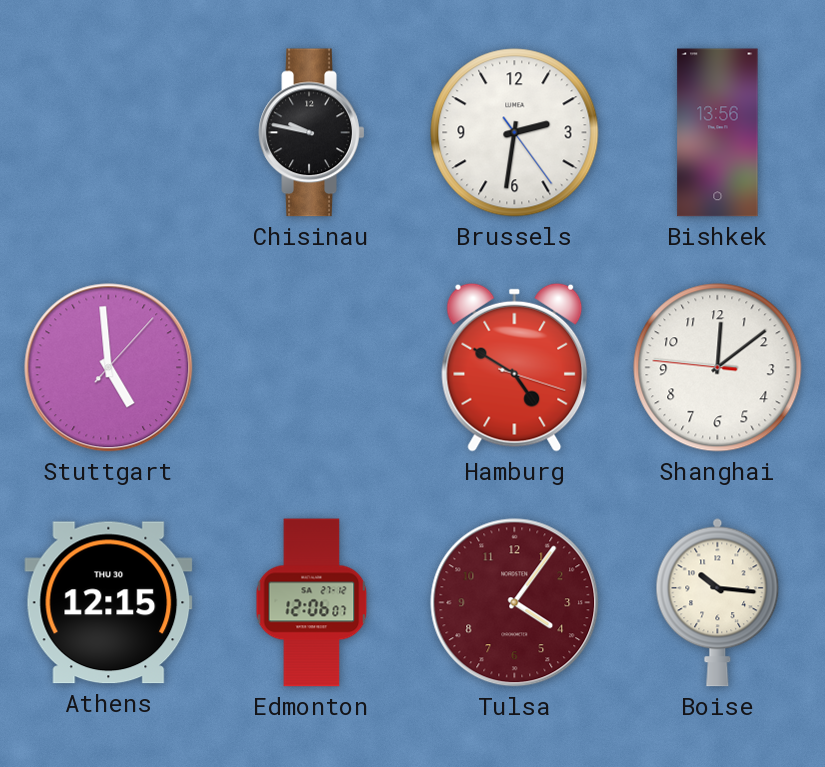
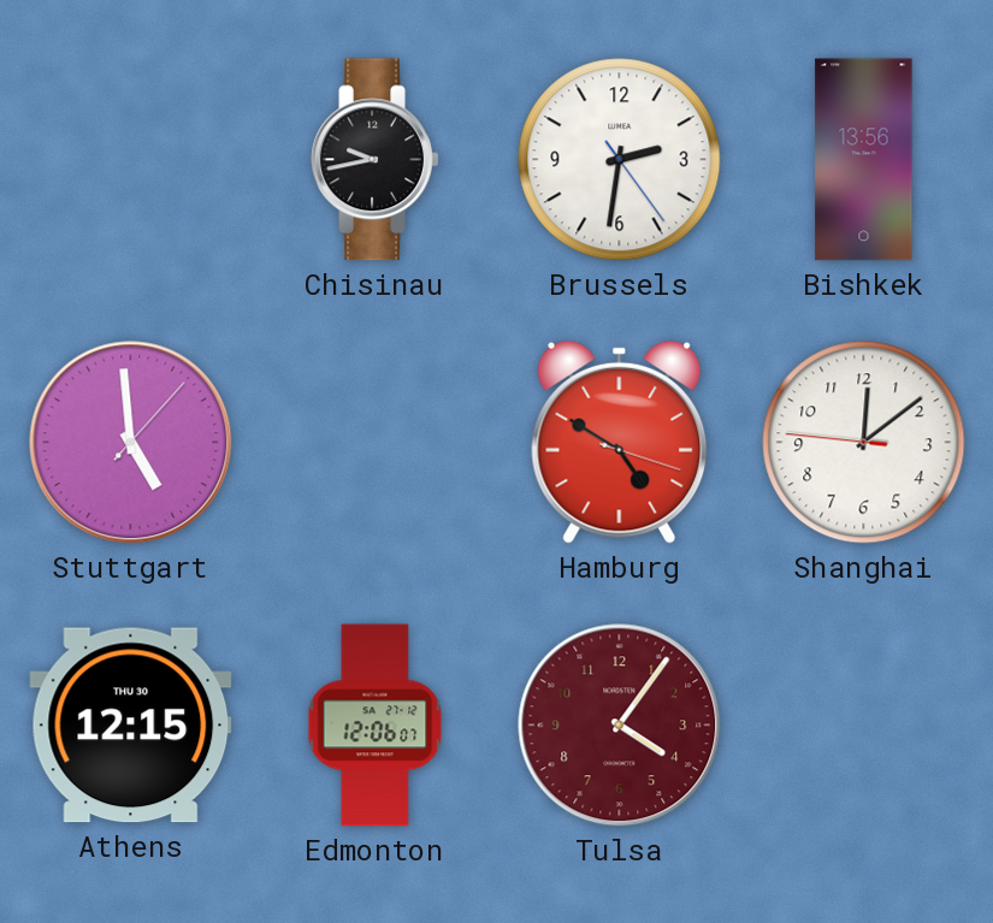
Chisinau: 9:47 -> 9:43 (376, 160)
Boise: 10:16 -> none (718, 602)
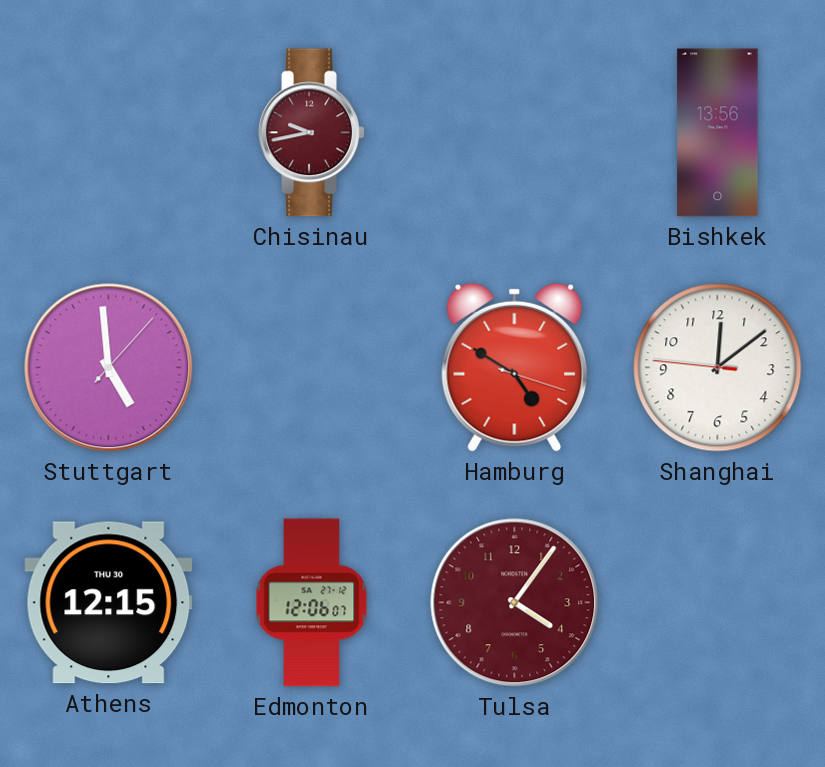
Chisinau dial: black -> burgundy (312, 133)
Brussels: 2:31 -> none (620, 160)
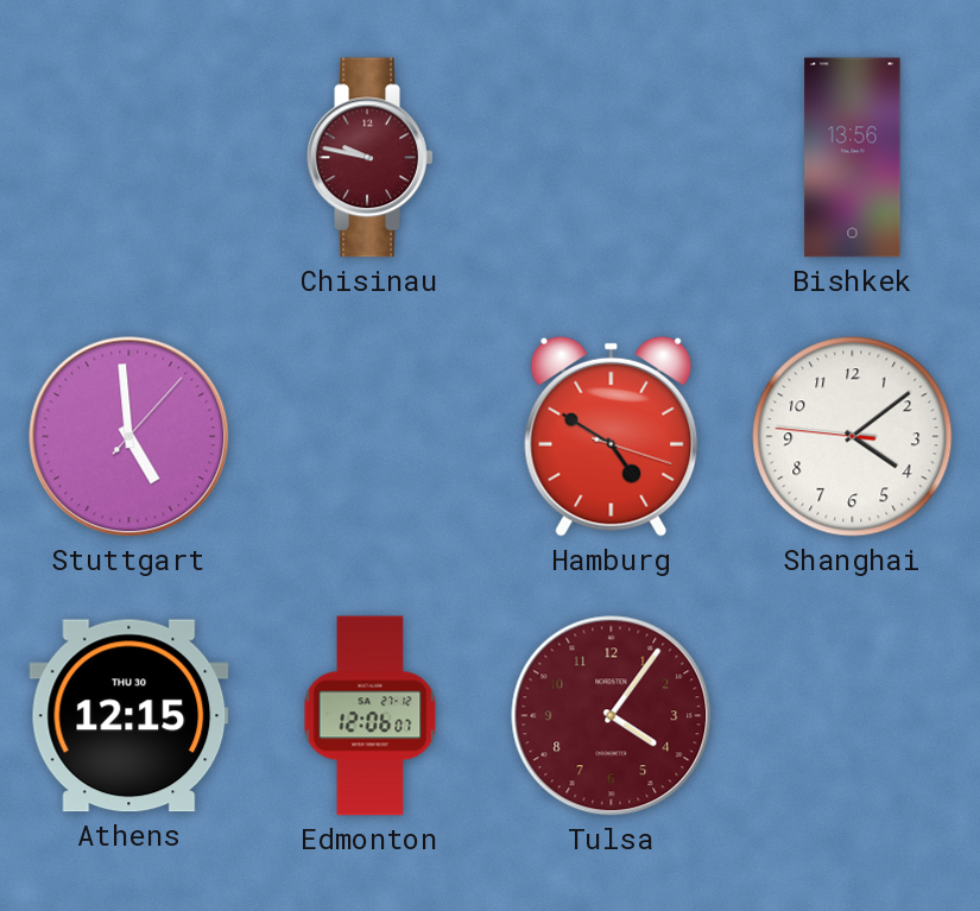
Chisinau: 9:43 -> 9:47 (371, 158)
Shanghai: 12:08 -> 4:08 (853, 437)
